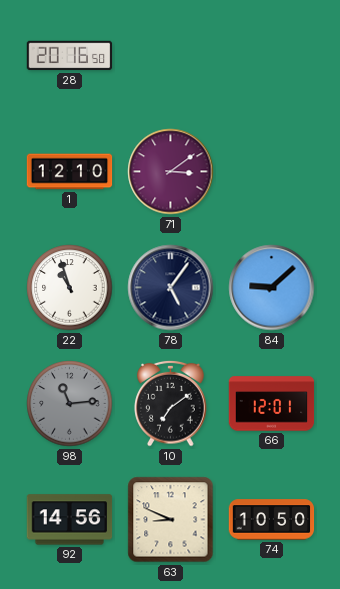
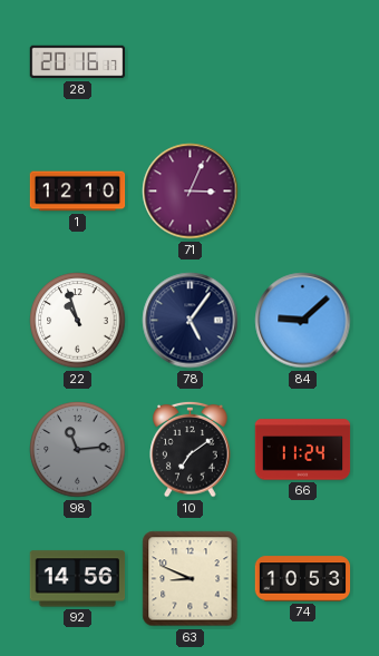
28: 20:16:50 -> 20:16:17 (78, 62)
71: 3:09 -> 3:04 (191, 192)
66: 12:01 -> 11:24 (303, 450)
74: 10:50 -> 10:53 (303, 579)
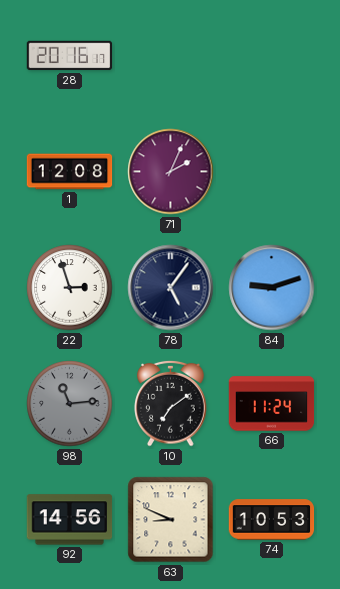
1: 12:10 -> 12:08 (70, 172)
71: 3:04 -> 2:04 (171, 172)
22: 10:57 -> 2:57 (70, 288)
84: 9:08 -> 9:12 (272, 288)
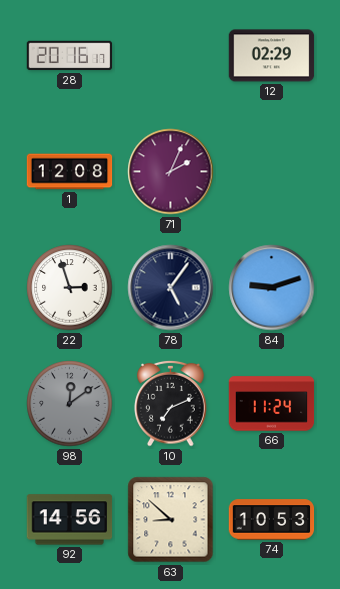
12: none -> 02:29 (272, 56)
98: 11:14 -> 12:09 (70, 404)
10: 7:09 -> 7:11 (171, 403)
63: 8:49 -> 8:52 (171, 520)
